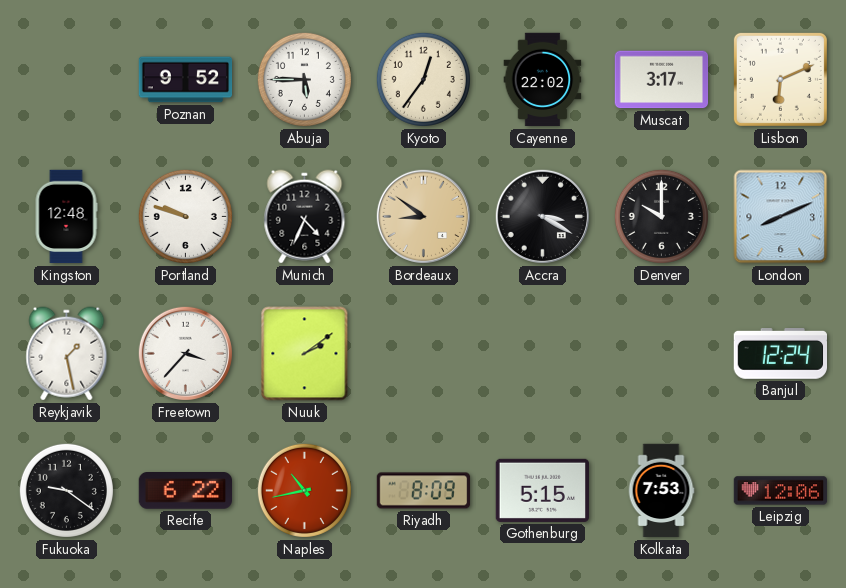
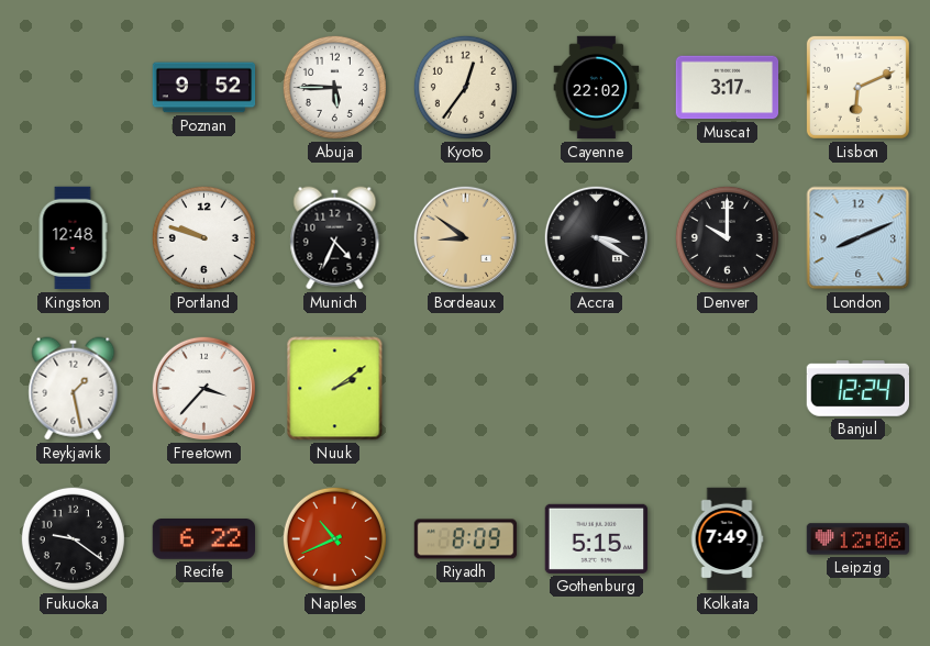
Naples: 10:43 -> 10:41 (334, 538)
Kolkata: 7:53 -> 7:49 (727, 539)
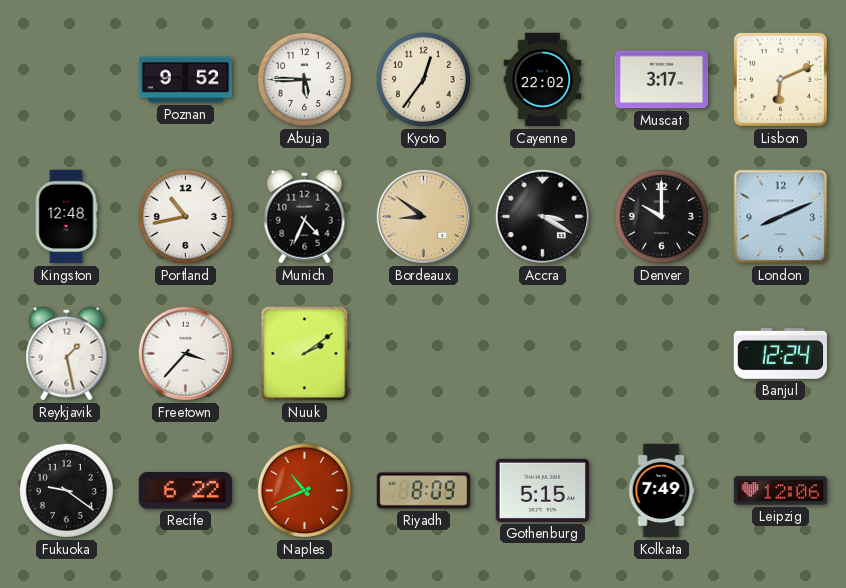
Portland: 9:48 -> 10:43 (185, 216)
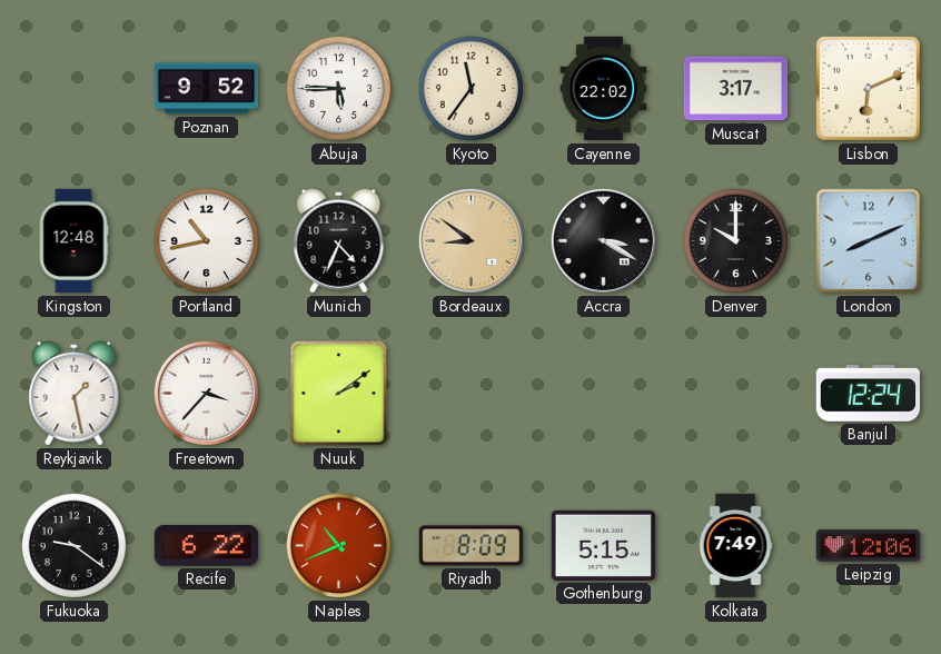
Kyoto: 12:36 -> 11:36 (471, 88)
